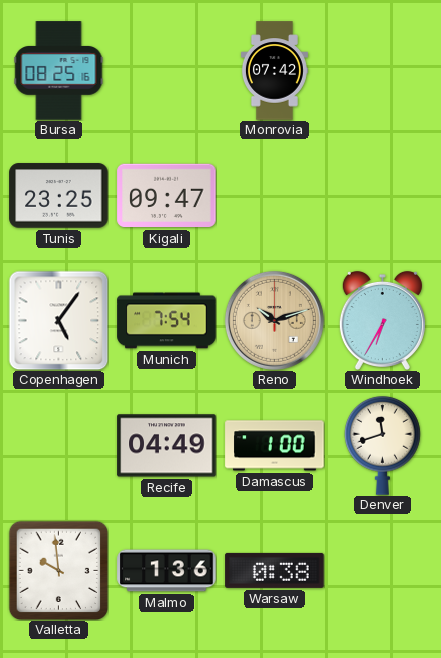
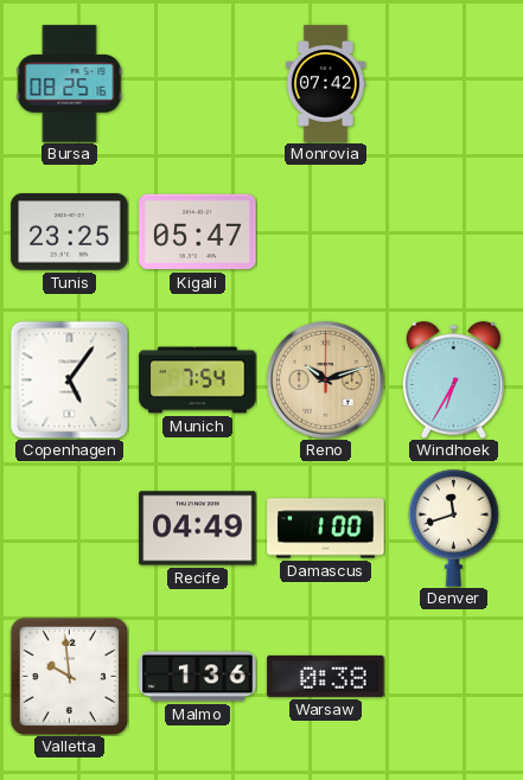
Kigali: 09:47 -> 05:47 (198, 232)
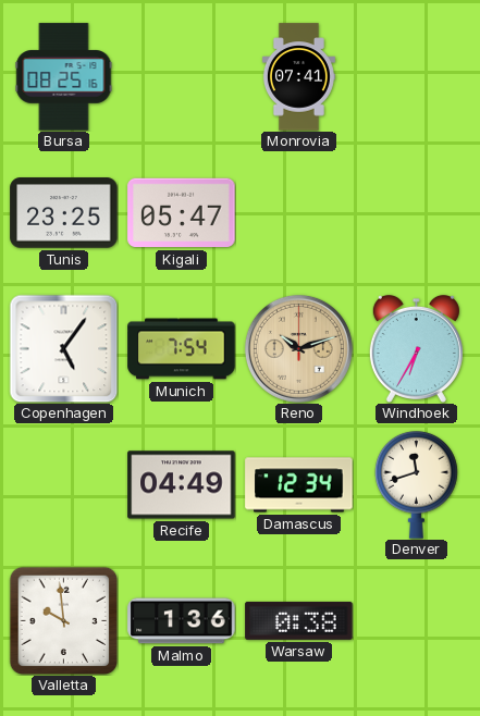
Monrovia: 07:42 -> 07:41 (298, 77)
Damascus: 1:00 -> 12:34 (299, 485)
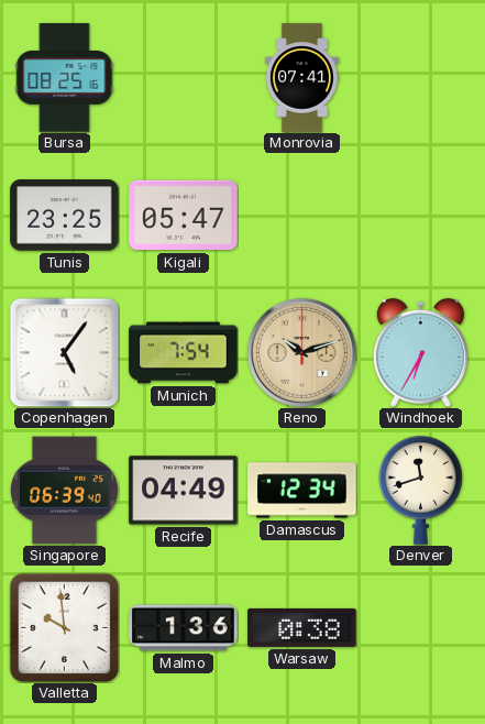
Singapore: none -> 06:39 (65, 491)
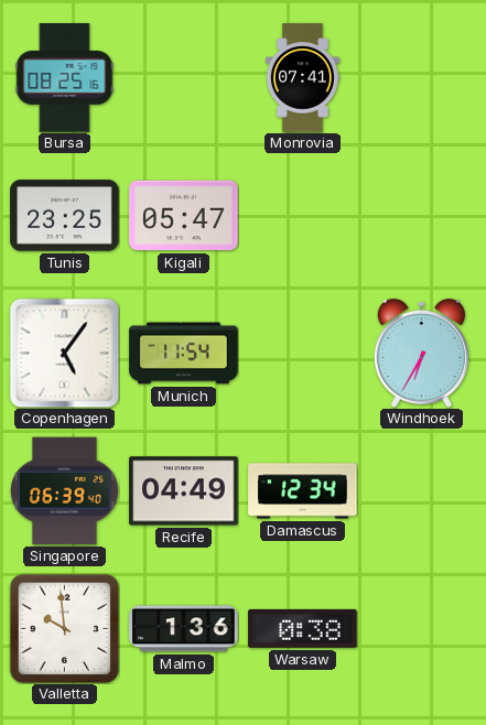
Munich: 7:54 -> 11:54 (184, 354)
Reno: 10:12 -> none (301, 352)
Denver: 11:42 -> none (421, 490)
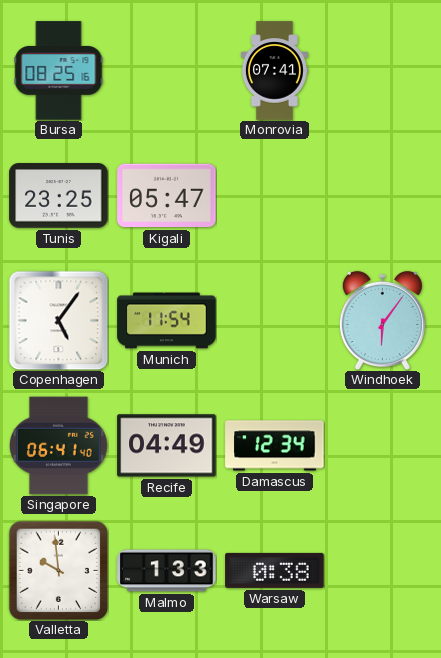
Windhoek: 6:35 -> 6:06 (382, 320)
Singapore: 06:39 -> 06:41 (59, 446)
Malmo: 1:36 -> 1:33 (167, 571)
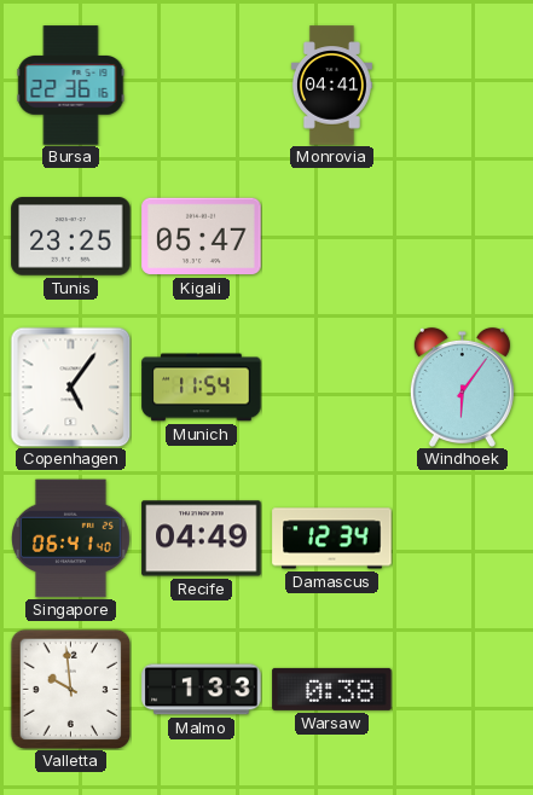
Bursa: 08:25 -> 22:36 (71, 86)
Monrovia: 07:41 -> 04:41 (331, 86)
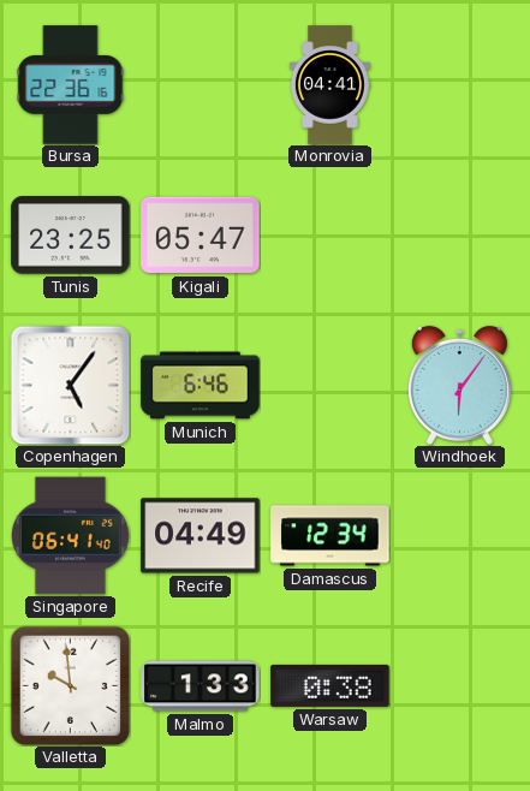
Munich: 11:54 -> 6:46 (201, 386)
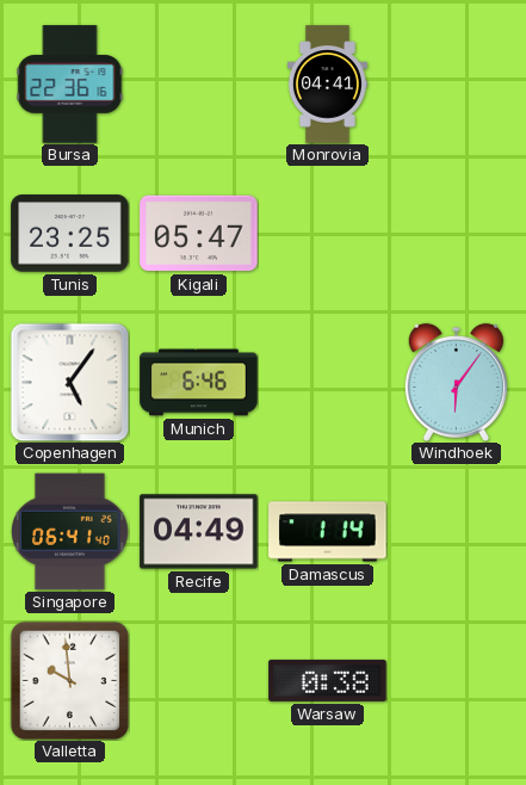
Damascus: 12:34 -> 1:14 (328, 532)
Malmo: 1:33 -> none (201, 686)
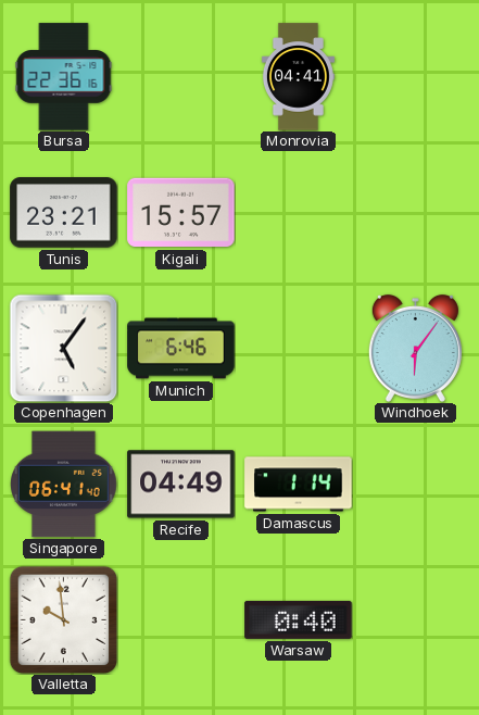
Tunis: 23:25 -> 23:21 (64, 213)
Kigali: 05:47 -> 15:57 (181, 213)
Warsaw: 0:38 -> 0:40 (299, 619)
